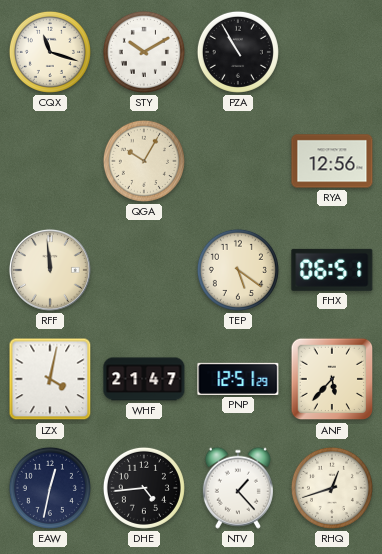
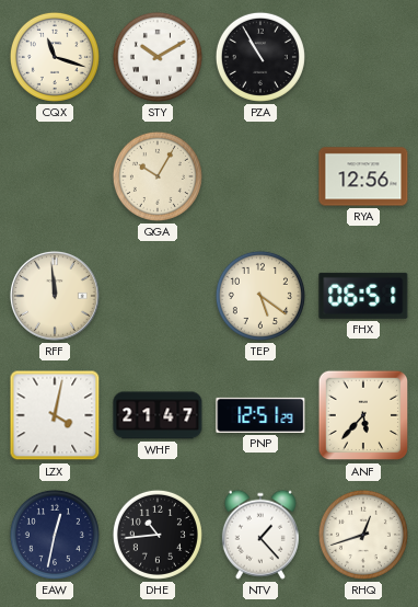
DHE: 4:44 -> 10:44 (158, 535)
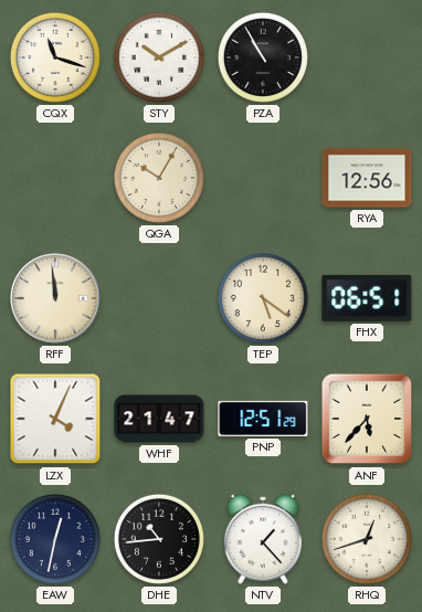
LZX: 4:02 -> 4:04 (55, 419)
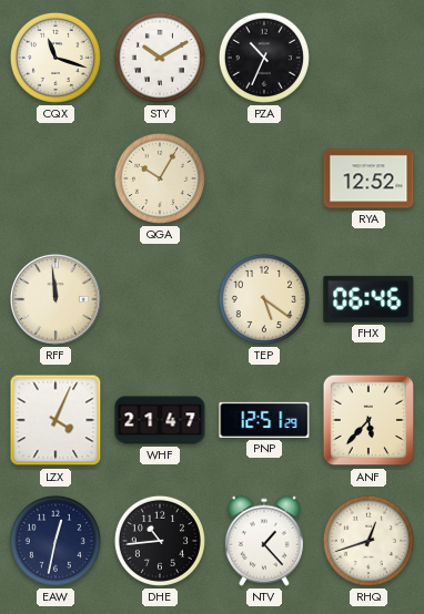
PZA: 10:55 -> 10:34 (264, 58)
RYA: 12:56 -> 12:52 (369, 178)
FHX: 06:51 -> 06:46 (369, 299)
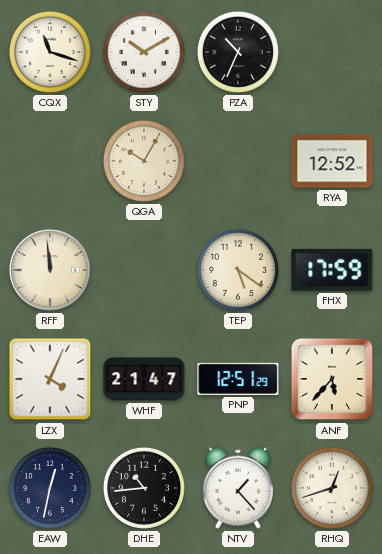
FHX: 06:46 -> 17:59 (332, 270)
